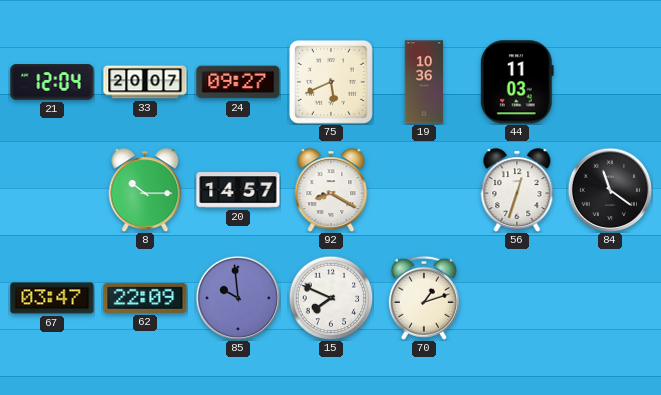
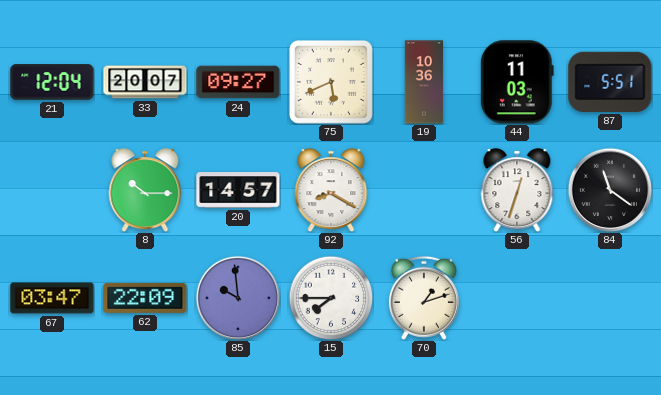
87: none -> 5:51 (610, 82)
15: 7:49 -> 7:45 (331, 298)
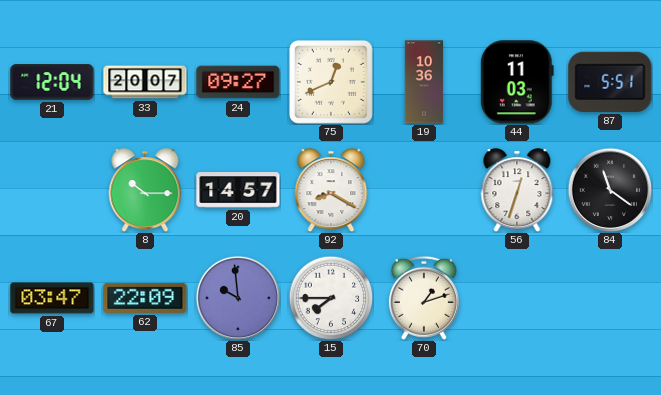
75: 5:41 -> 12:41 (332, 83)
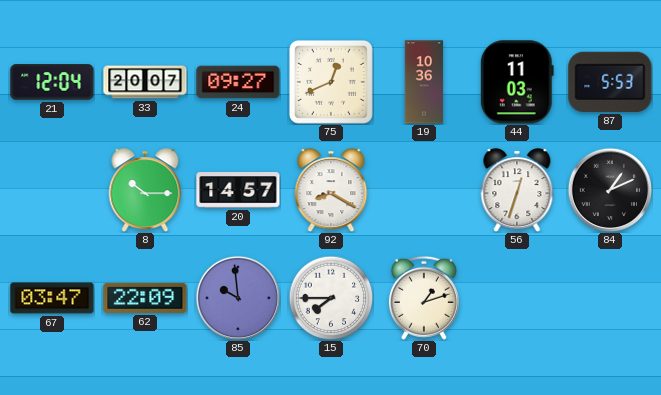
87: 5:51 -> 5:53 (610, 82)
84: 11:21 -> 1:11 (610, 190)
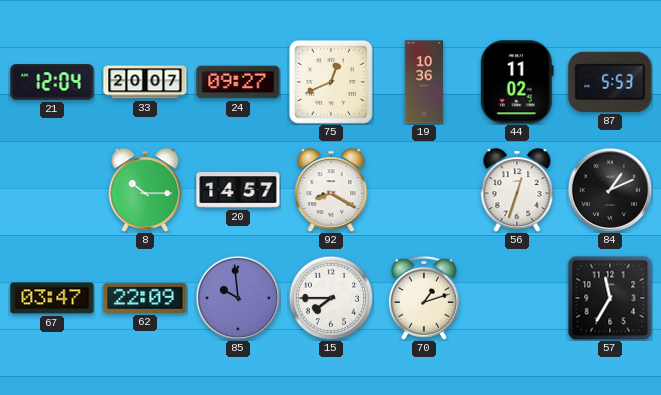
44: 11:03 -> 11:02 (517, 82)
57: none -> 11:35 (610, 298)
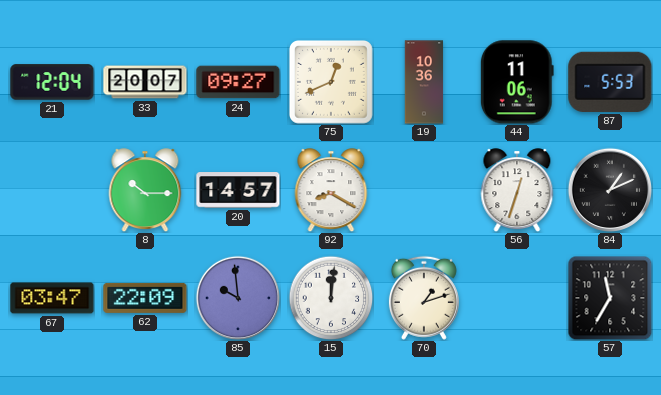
44: 11:02 -> 11:06 (517, 82)
15: 7:45 -> 12:01 (331, 298)
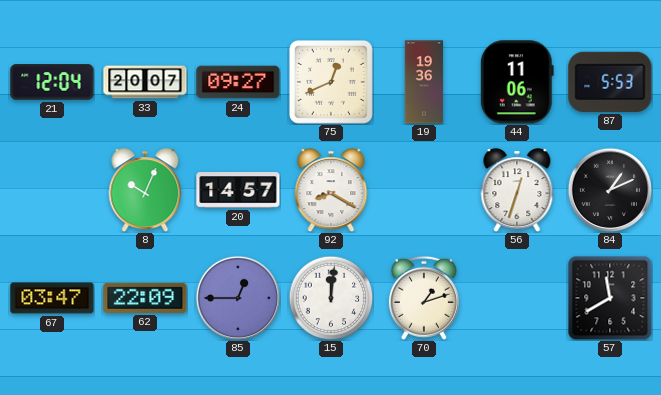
19: 10:36 -> 19:36 (424, 82)
8: 10:15 -> 10:04 (145, 190)
85: 9:59 -> 12:45 (238, 298)
57: 11:35 -> 11:40 (610, 298)
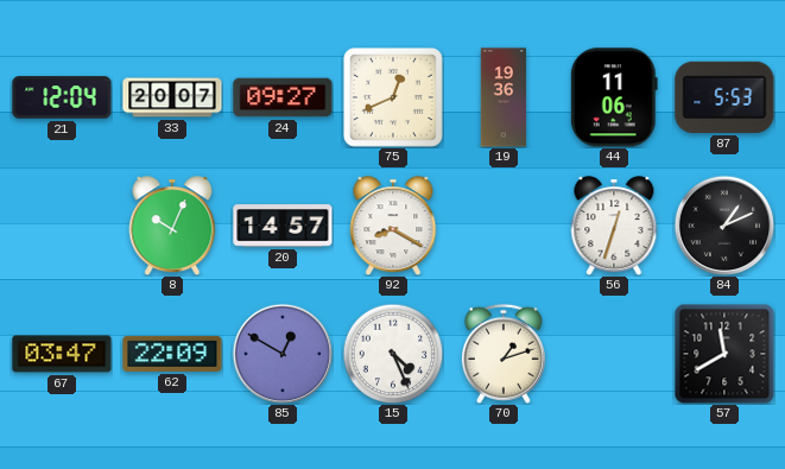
85: 12:45 -> 12:50 (283, 354)
15: 12:01 -> 4:26 (393, 354)
